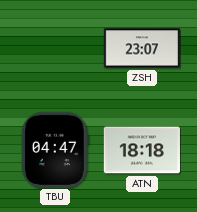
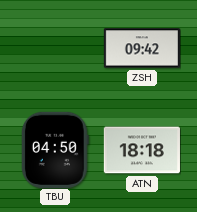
ZSH: 23:07 -> 09:42 (142, 48)
TBU: 04:47 -> 04:50 (55, 150)
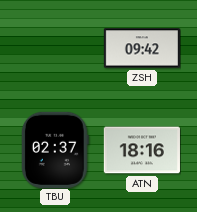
TBU: 04:50 -> 02:37 (55, 150)
ATN: 18:18 -> 18:16 (142, 150)
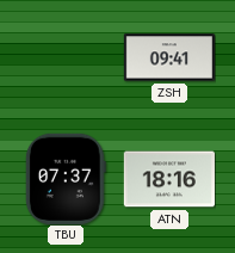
ZSH: 09:42 -> 09:41 (169, 57)
TBU: 02:37 -> 07:37 (66, 179)
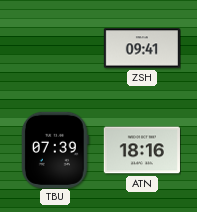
TBU: 07:37 -> 07:39 (55, 150)
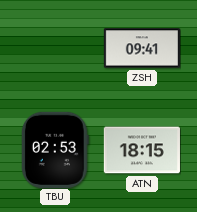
TBU: 07:39 -> 02:53 (55, 150)
ATN: 18:16 -> 18:15 (142, 150)
